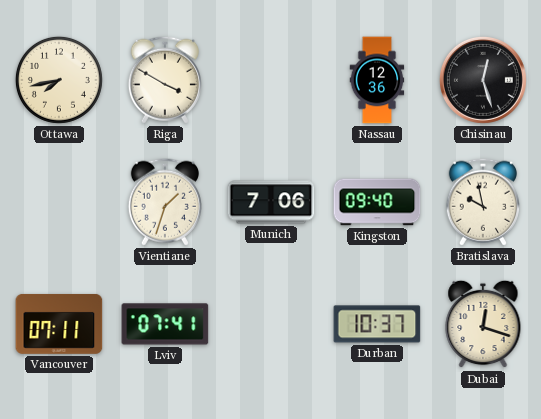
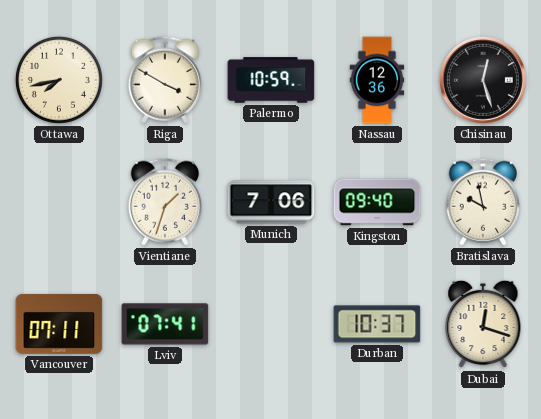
Palermo: none -> 10:59 (271, 80)
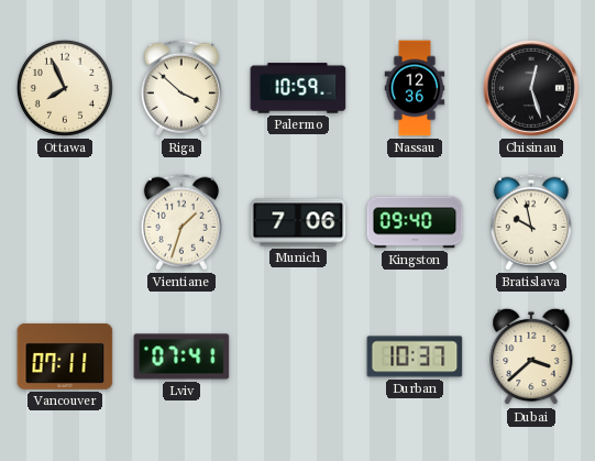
Ottawa: 7:43 -> 7:56 (65, 88)
Riga: 3:50 -> 3:52 (181, 88)
Dubai: 12:18 -> 3:38 (531, 356)
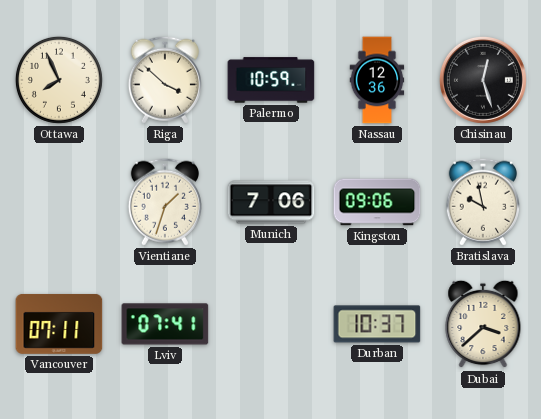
Kingston: 09:40 -> 09:06 (377, 202)
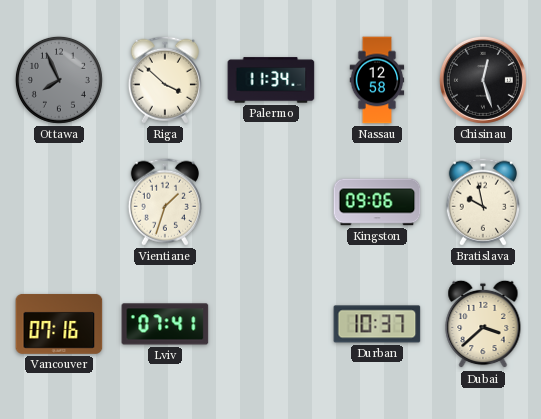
Ottawa dial: cream -> grey (59, 80)
Palermo: 10:59 -> 11:34 (271, 80)
Nassau: 12:36 -> 12:58 (377, 80)
Munich: 7:06 -> none (271, 202)
Vancouver: 07:11 -> 07:16 (59, 324)
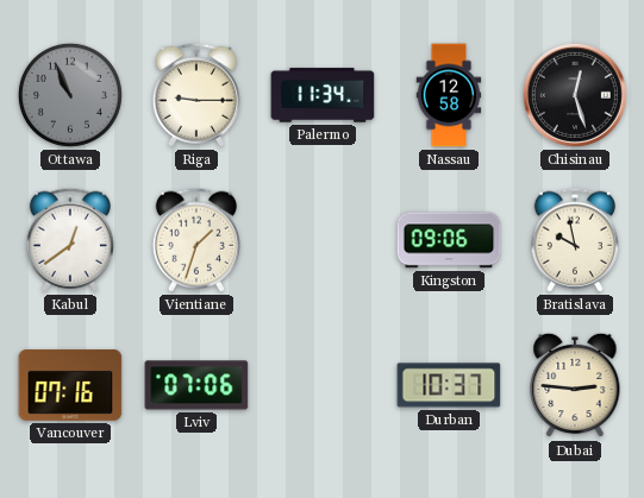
Ottawa: 7:56 -> 10:56 (70, 95)
Riga: 3:52 -> 9:15 (196, 95)
Kabul: none -> 12:39 (70, 240)
Lviv: 07:41 -> 07:06 (196, 385)
Dubai: 3:38 -> 2:46 (575, 385)
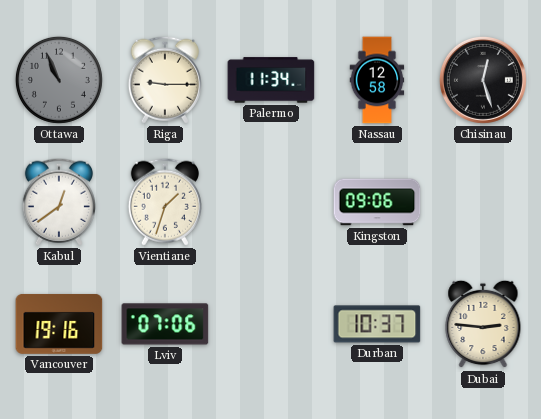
Bratislava: 9:58 -> none (575, 240)
Vancouver: 07:16 -> 19:16 (59, 324)
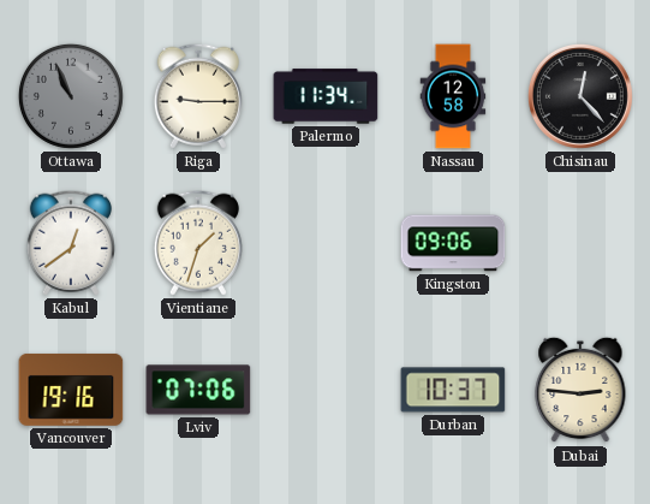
Chisinau: 12:27 -> 12:23 (580, 96)
